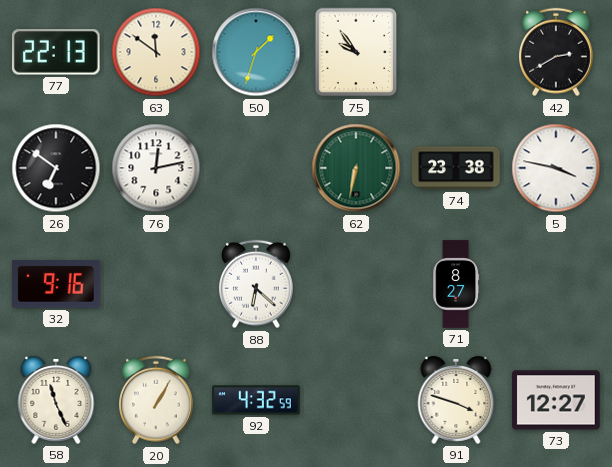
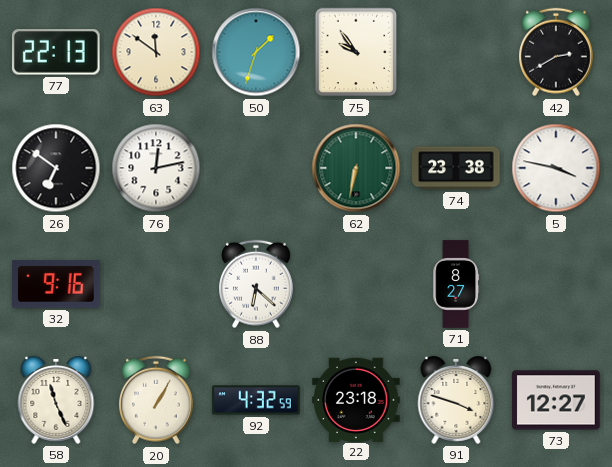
22: none -> 23:18 (356, 399)
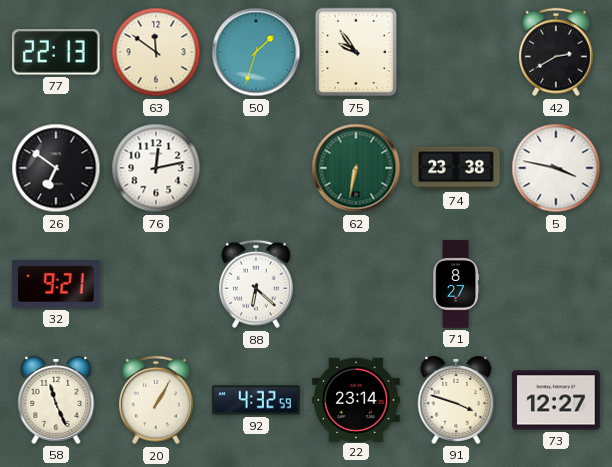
32: 9:16 -> 9:21 (56, 284)
22: 23:18 -> 23:14 (356, 399)
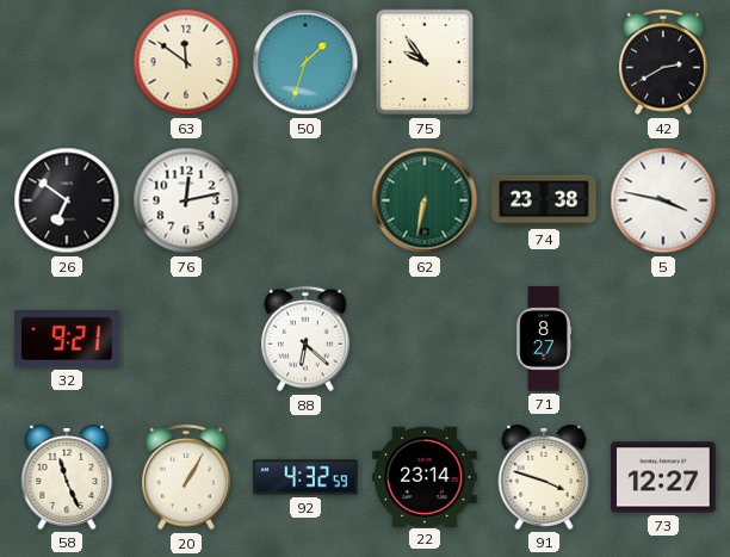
77: 22:13 -> none (56, 52)
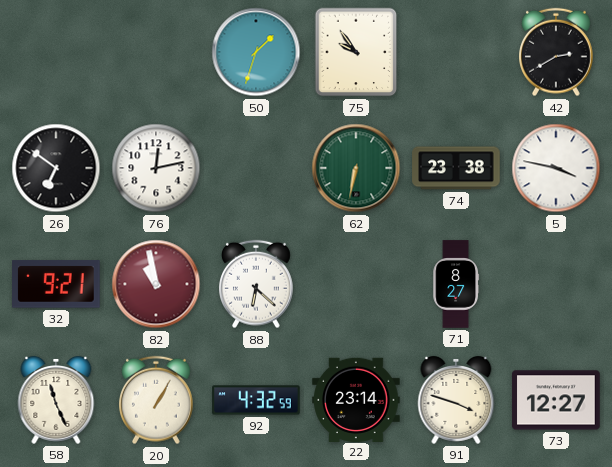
63: 11:51 -> none (186, 62)
82: none -> 10:58 (156, 284)
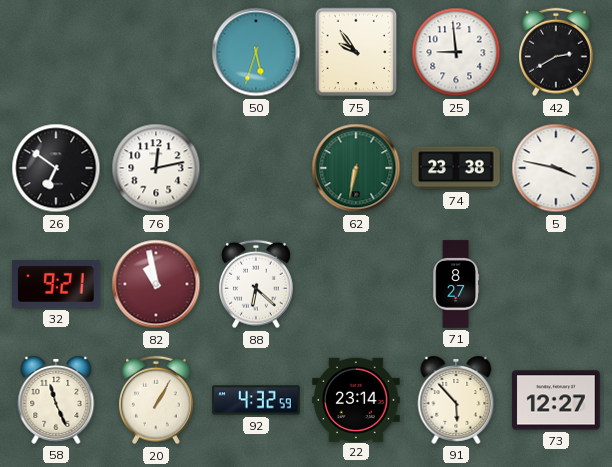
50: 1:33 -> 5:33 (256, 52)
25: none -> 8:59 (456, 52)
91: 3:48 -> 5:53 (456, 400)
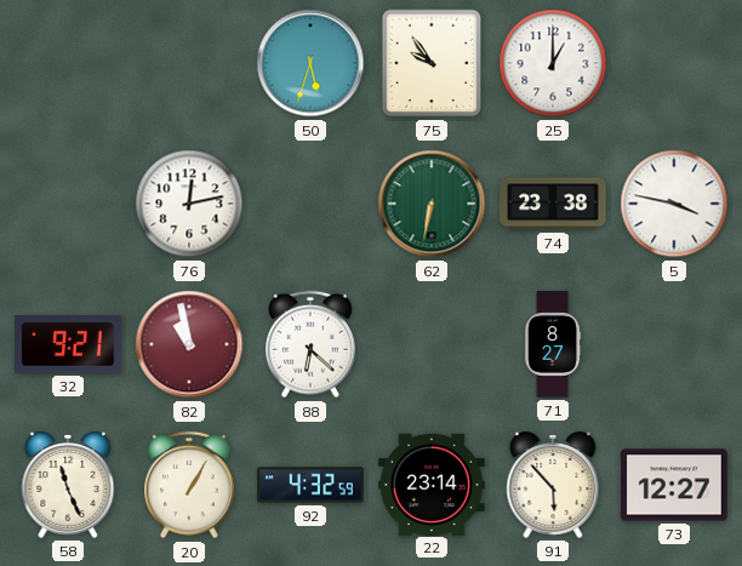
25: 8:59 -> 1:00 (553, 63)
42: 2:40 -> none (557, 52)
26: 6:51 -> none (56, 168)
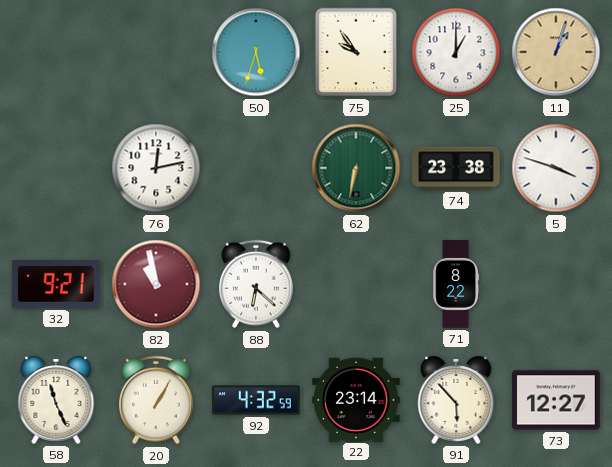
11: none -> 1:03 (556, 52)
5: 3:47 -> 3:48 (556, 168)
71: 8:27 -> 8:22 (456, 284)
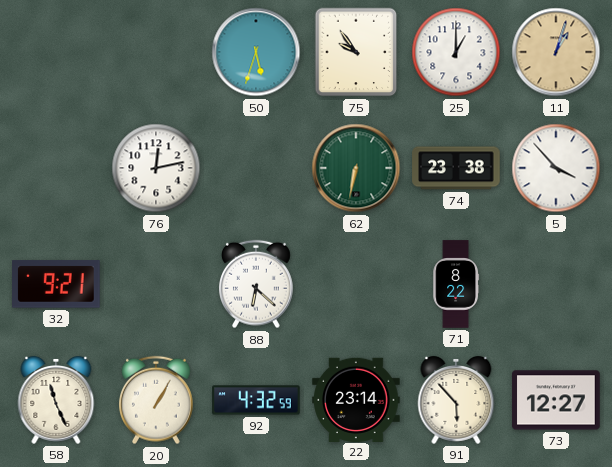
5: 3:48 -> 3:53 (556, 168)
82: 10:58 -> none (156, 284)
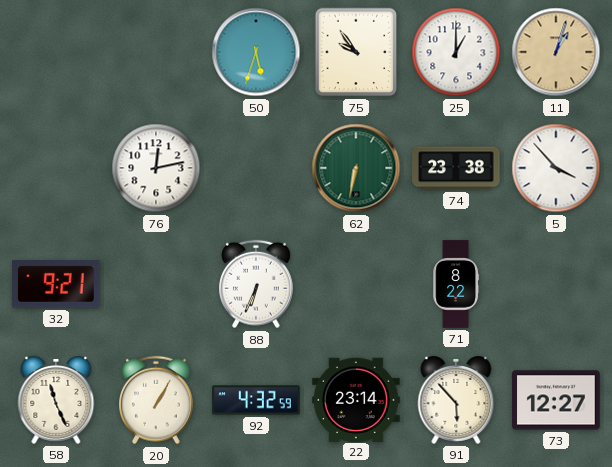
88: 6:22 -> 6:34 (257, 284)
